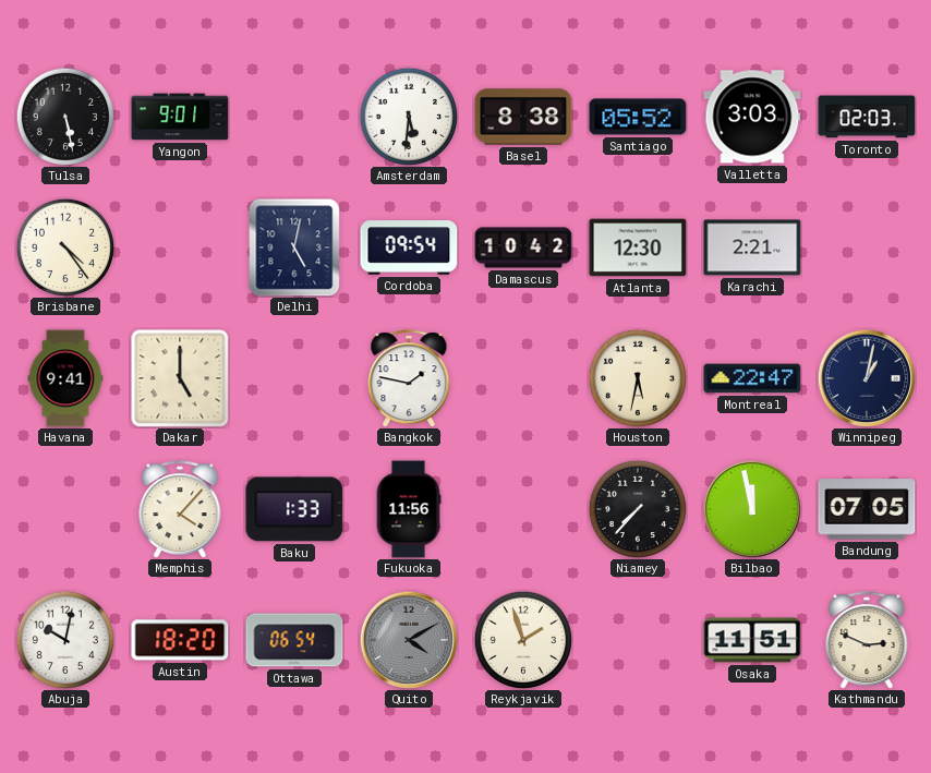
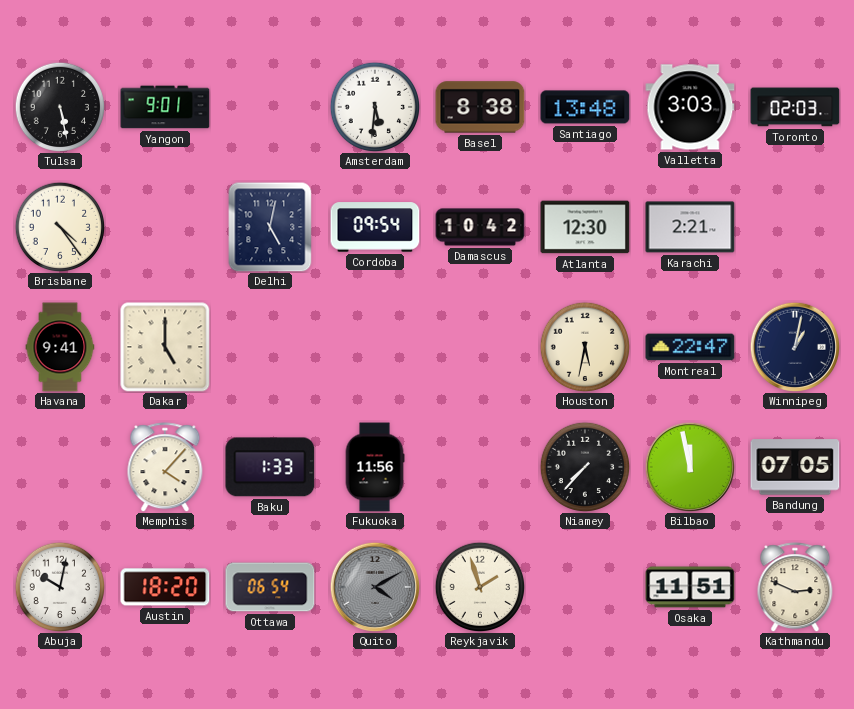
Santiago: 05:52 -> 13:48 (585, 107)
Bangkok: 1:47 -> none (409, 378)
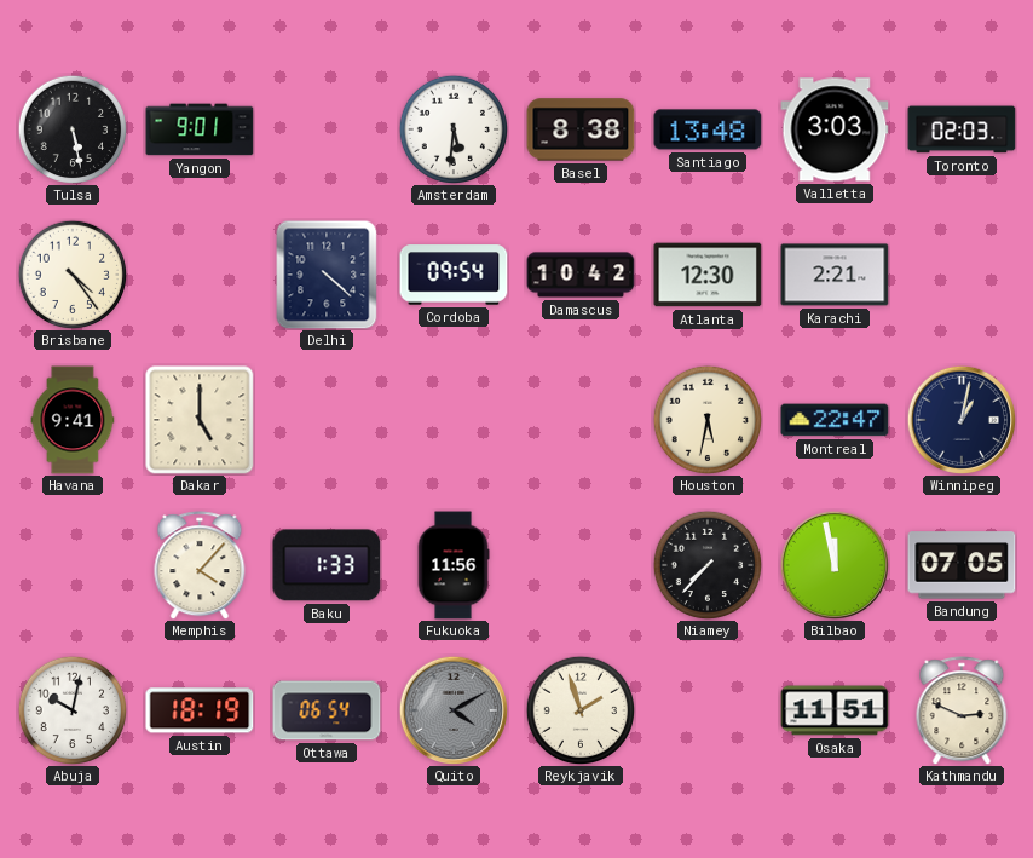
Delhi: 5:02 -> 4:22 (327, 275)
Austin: 18:20 -> 18:19 (200, 710)
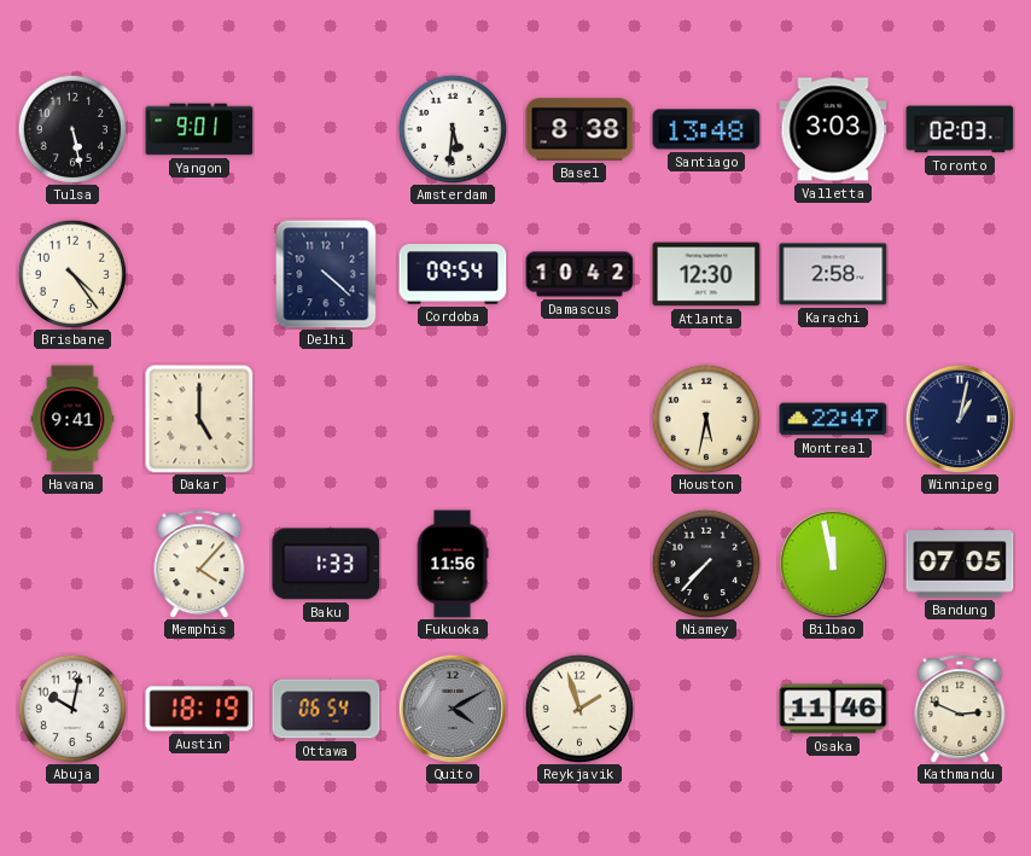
Karachi: 2:21 -> 2:58 (833, 274)
Osaka: 11:51 -> 11:46 (833, 709)
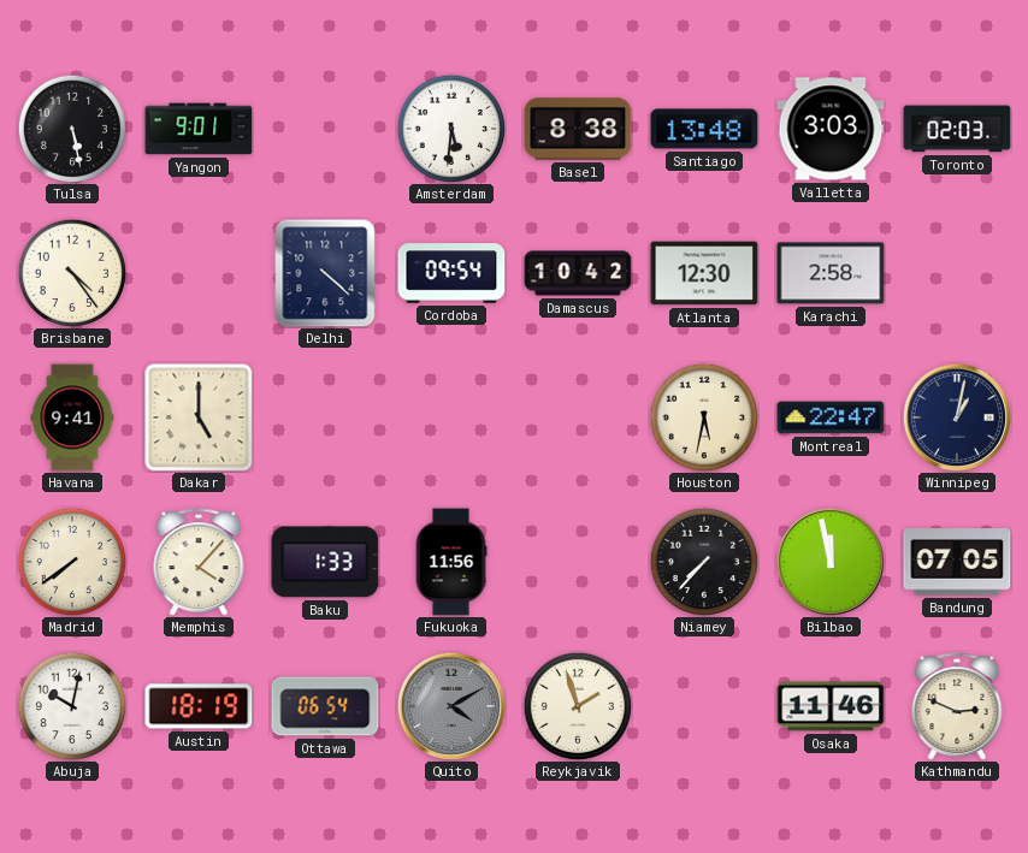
Madrid: none -> 7:39 (72, 562)
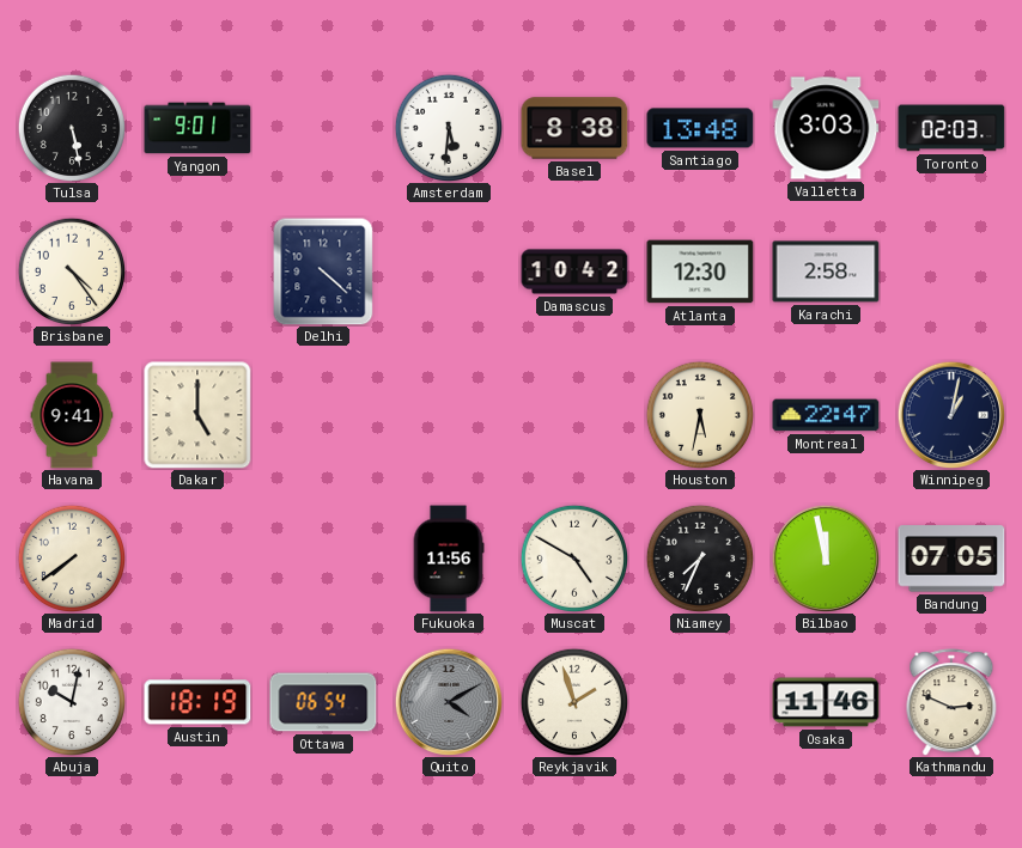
Cordoba: 09:54 -> none (451, 273)
Memphis: 4:07 -> none (199, 562)
Baku: 1:33 -> none (325, 562)
Muscat: none -> 4:50 (574, 559)
Niamey: 7:37 -> 7:34 (700, 559)
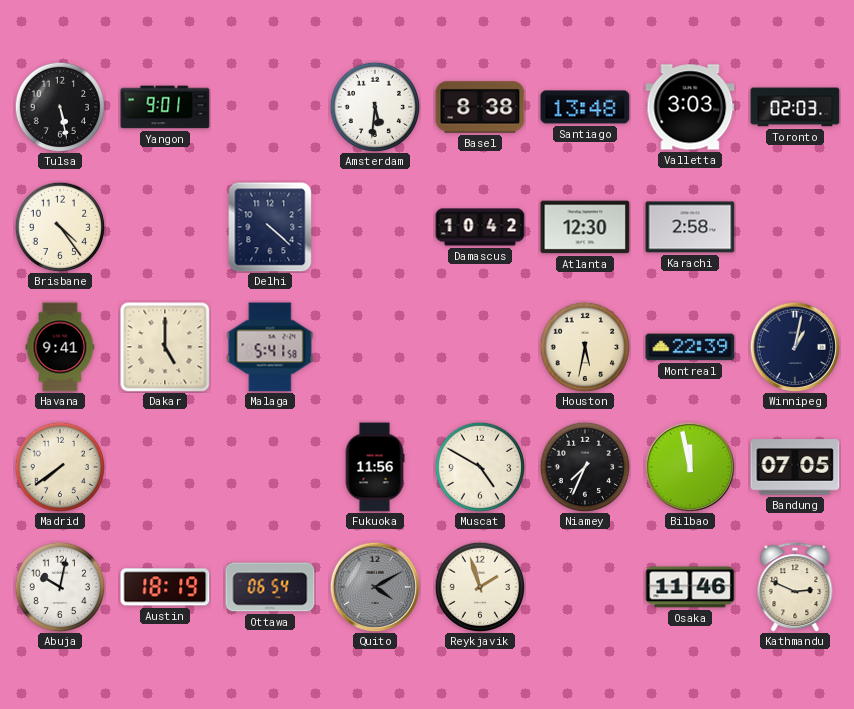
Malaga: none -> 5:41 (270, 347)
Montreal: 22:47 -> 22:39 (690, 347)
